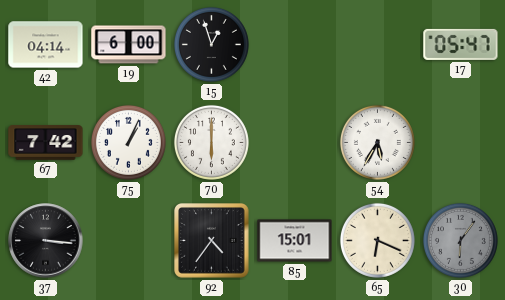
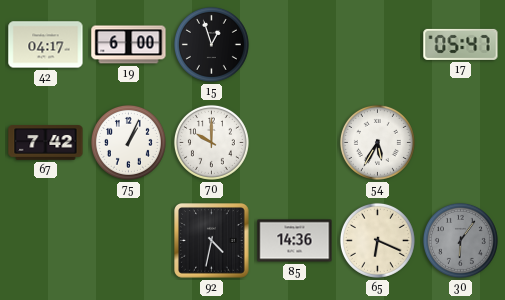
42: 04:14 -> 04:17 (46, 45)
70: 6:00 -> 10:00 (211, 142)
37: 3:16 -> none (46, 241)
92: 4:36 -> 4:32 (212, 241)
85: 15:01 -> 14:36 (295, 241)
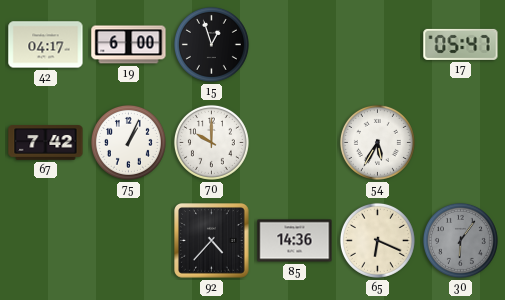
92: 4:32 -> 4:37 (212, 241)
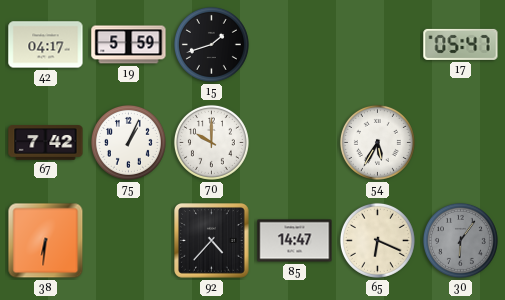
19: 6:00 -> 5:59 (129, 45)
15: 12:57 -> 1:42 (211, 44)
38: none -> 6:31 (46, 241)
85: 14:36 -> 14:47 (295, 241)
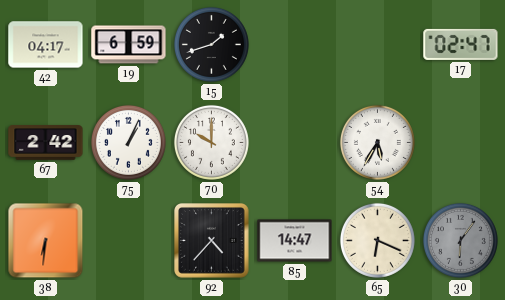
19: 5:59 -> 6:59 (129, 45)
17: 05:47 -> 02:47 (461, 44)
67: 7:42 -> 2:42 (46, 143)
